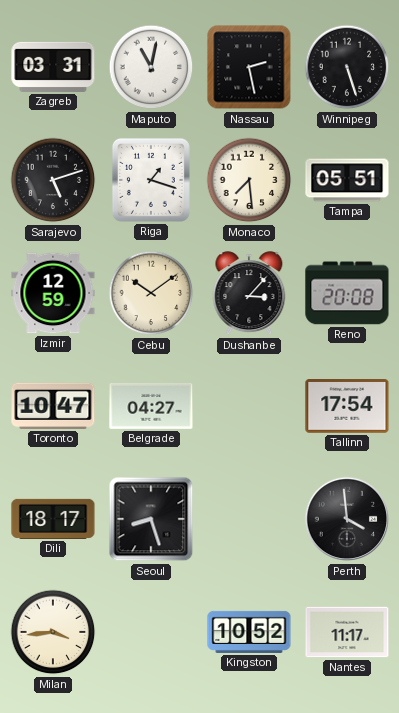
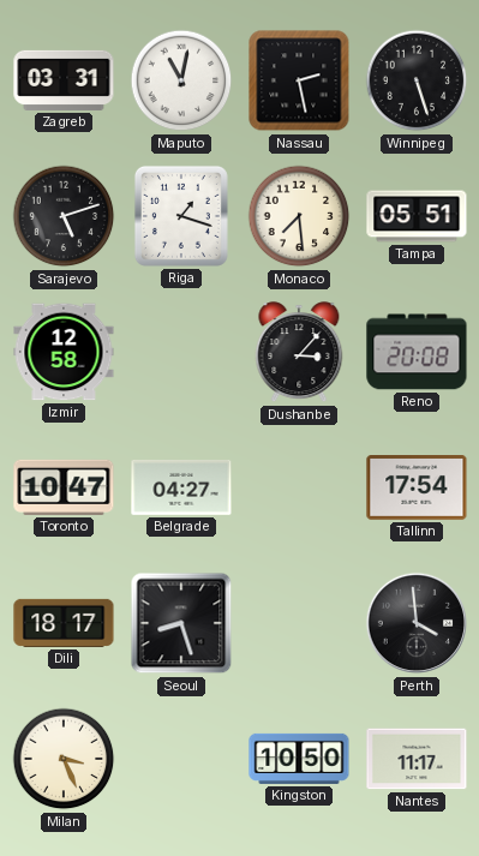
Izmir: 12:59 -> 12:58 (64, 352)
Cebu: 10:09 -> none (151, 293)
Milan: 3:44 -> 3:26 (64, 759)
Kingston: 10:52 -> 10:50 (299, 759)
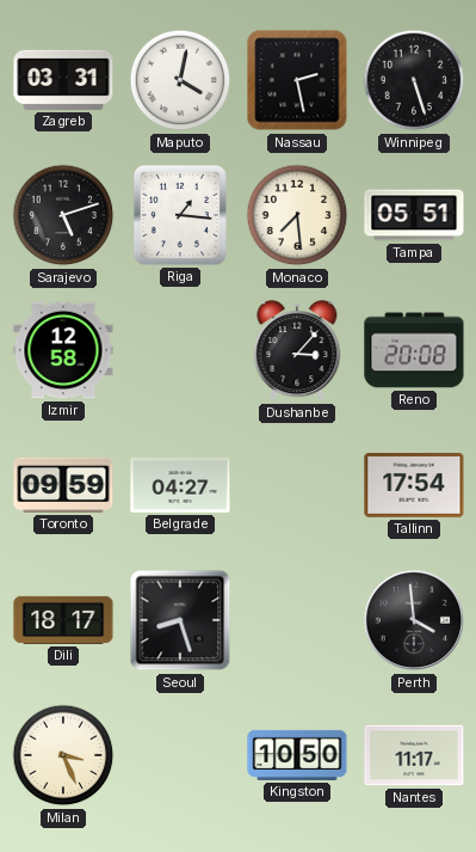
Maputo: 11:02 -> 4:02 (180, 80)
Riga: 1:18 -> 1:16 (180, 215)
Toronto: 10:47 -> 09:59 (63, 485)
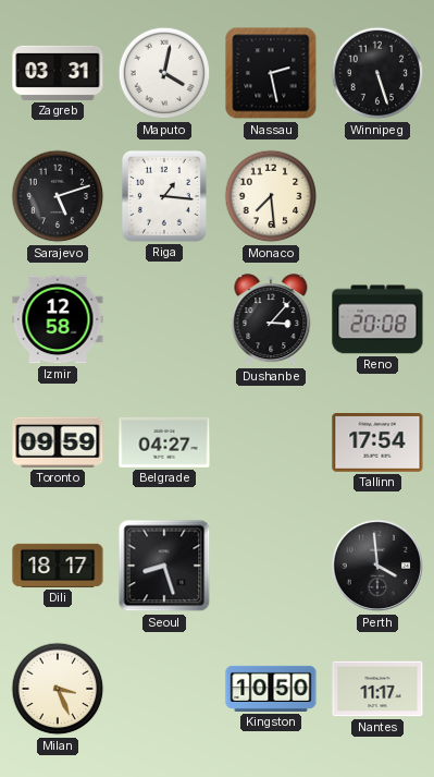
Tampa: 05:51 -> none (414, 215)
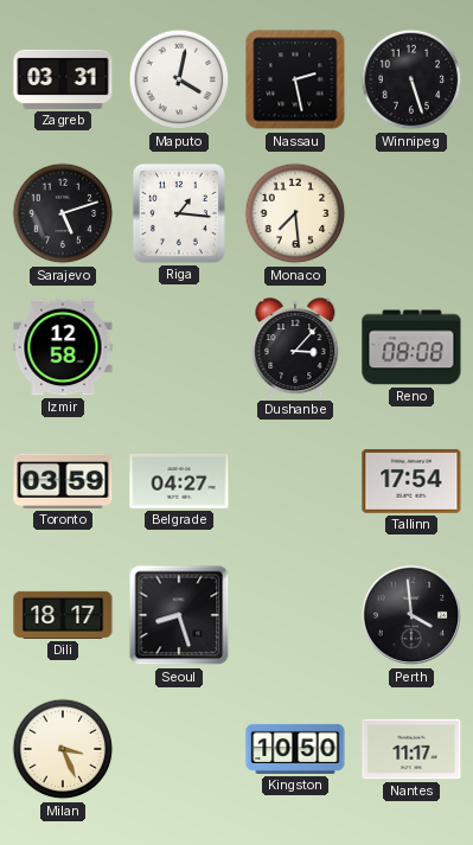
Reno: 20:08 -> 08:08 (411, 347)
Toronto: 09:59 -> 03:59 (63, 481)
